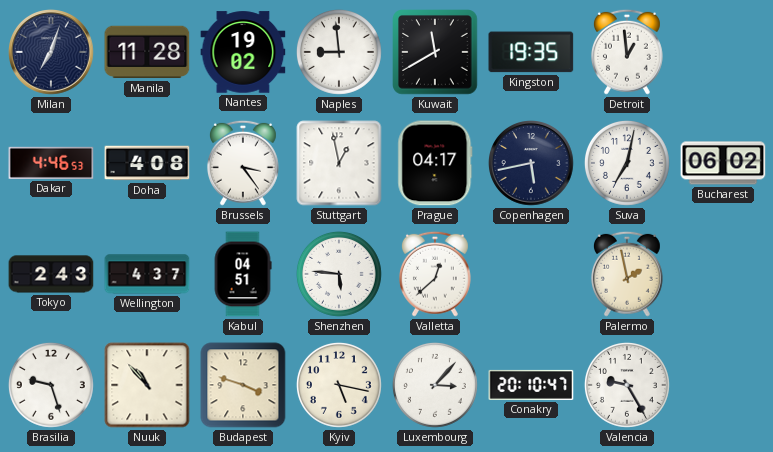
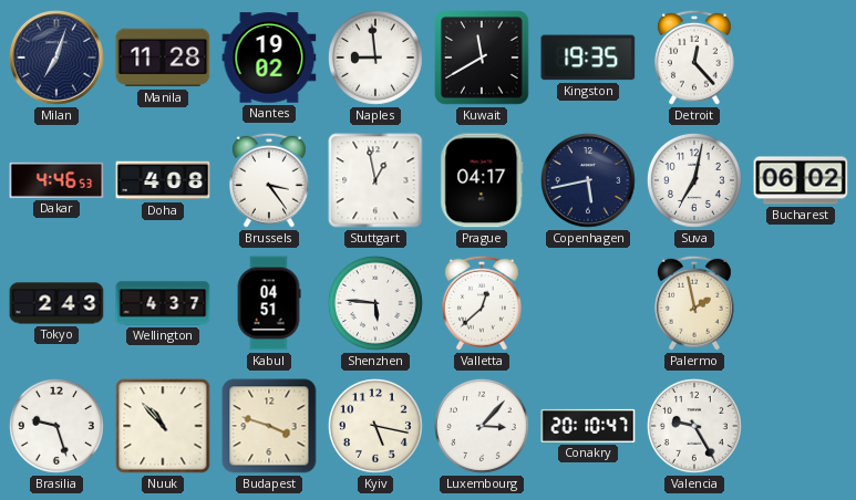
Detroit: 12:59 -> 12:23 (694, 58)
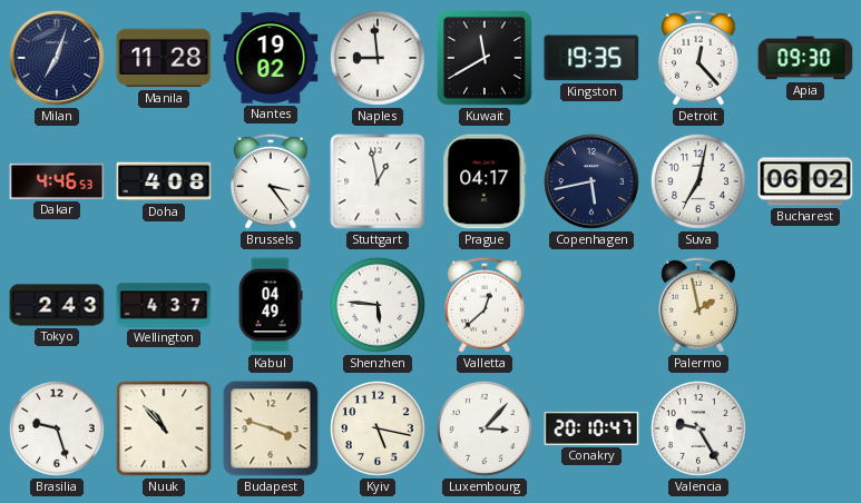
Apia: none -> 09:30 (805, 58)
Kabul: 04:51 -> 04:49 (271, 305)
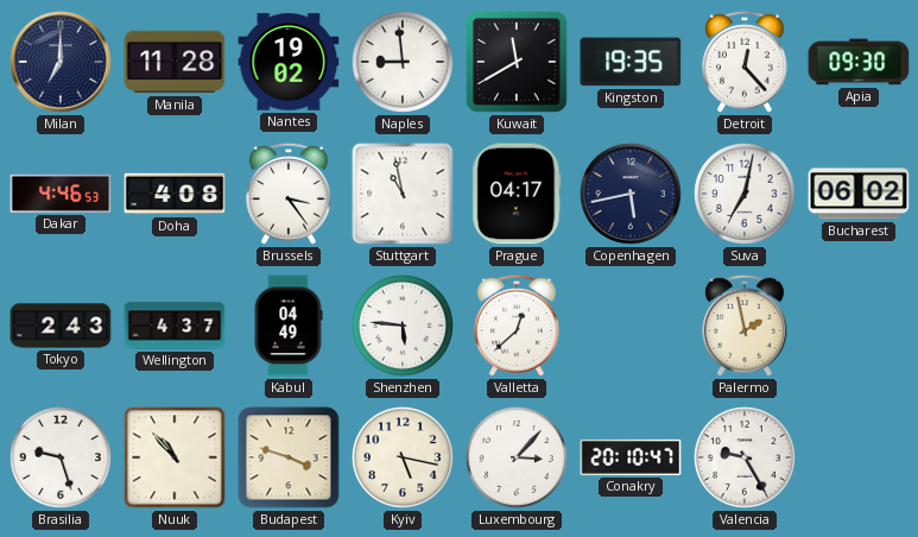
Milan: 7:03 -> 7:00 (62, 63)
Stuttgart: 12:58 -> 10:58 (403, 194)
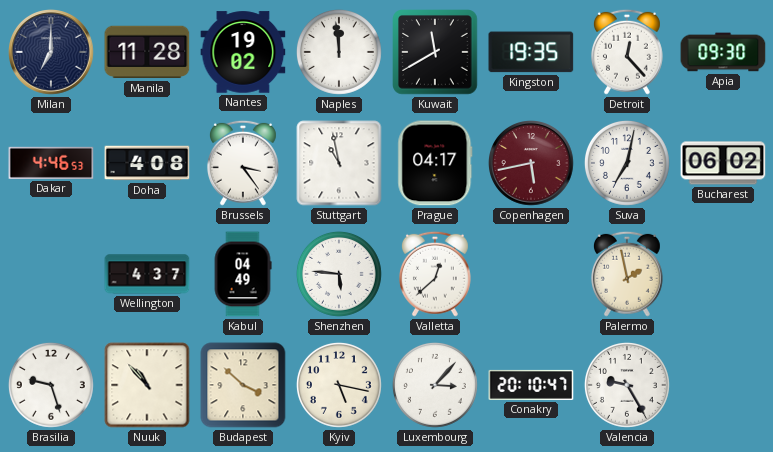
Naples: 8:59 -> 11:59 (339, 52)
Copenhagen dial: navy -> burgundy (532, 164)
Tokyo: 2:43 -> none (61, 326)
Budapest: 3:48 -> 3:52 (243, 385)
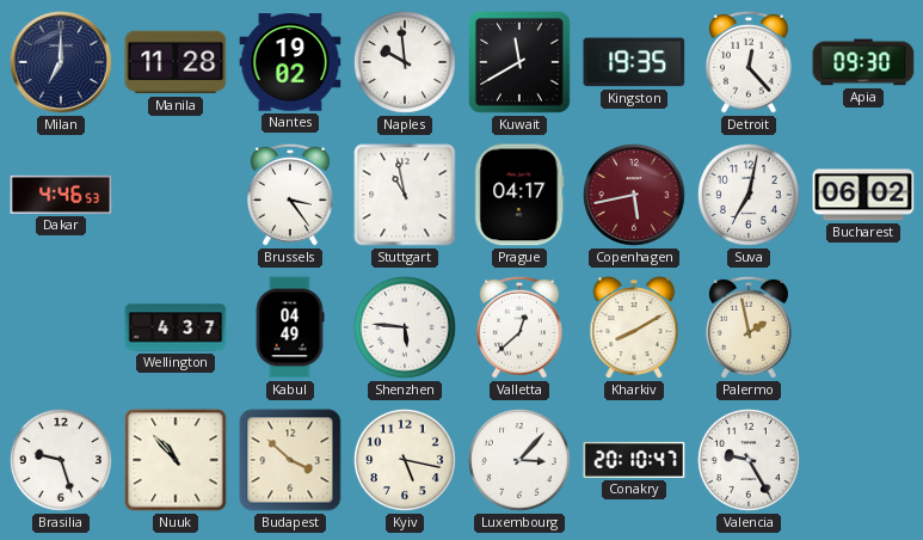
Naples: 11:59 -> 9:59 (405, 62)
Doha: 4:08 -> none (147, 163)
Kharkiv: none -> 8:10 (634, 327)
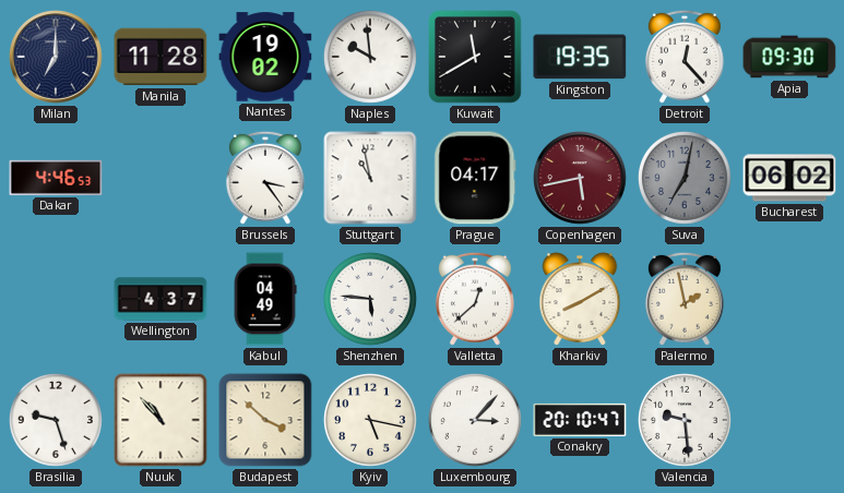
Suva dial: white -> grey (685, 178)
Valencia: 9:25 -> 9:29 (685, 420)
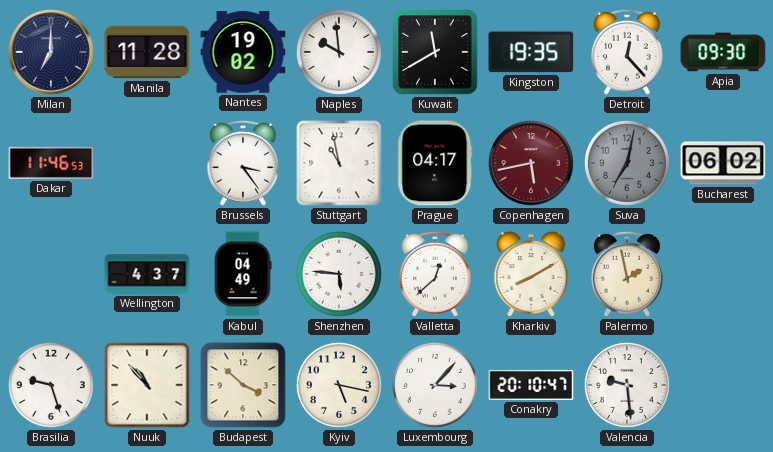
Dakar: 4:46 -> 11:46 (51, 163)
